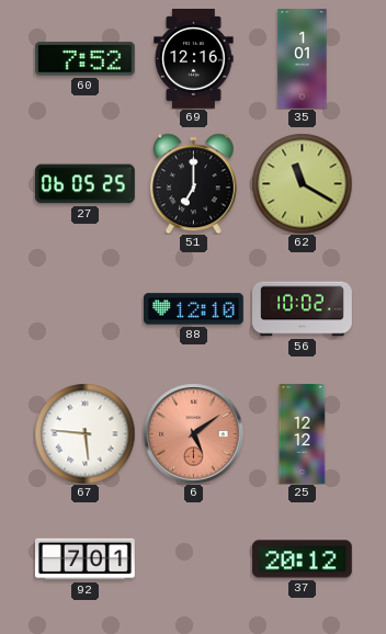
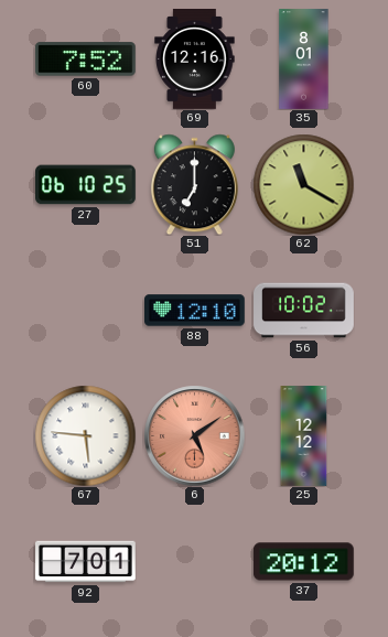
35: 1:01 -> 8:01 (304, 60)
27: 06:05 -> 06:10 (86, 185)
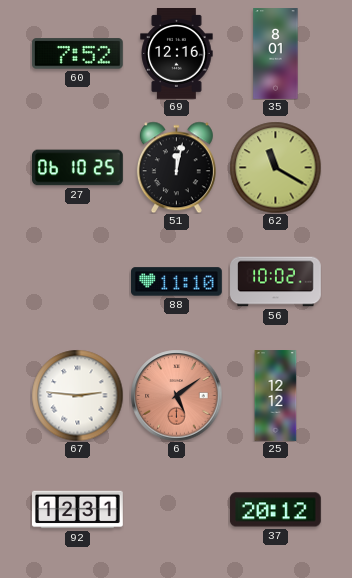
51: 7:00 -> 12:02 (176, 167)
88: 12:10 -> 11:10 (177, 282)
67: 5:46 -> 2:46 (77, 395)
92: 7:01 -> 12:31 (78, 510)
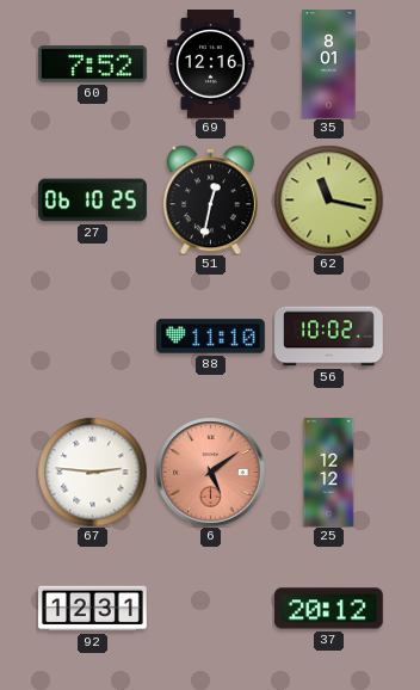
51: 12:02 -> 12:32 (210, 199)
62: 11:20 -> 11:17 (328, 199)
